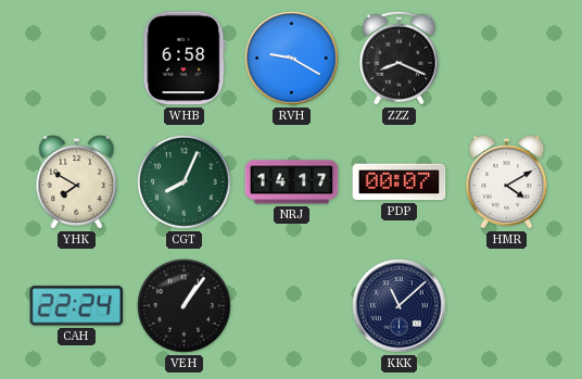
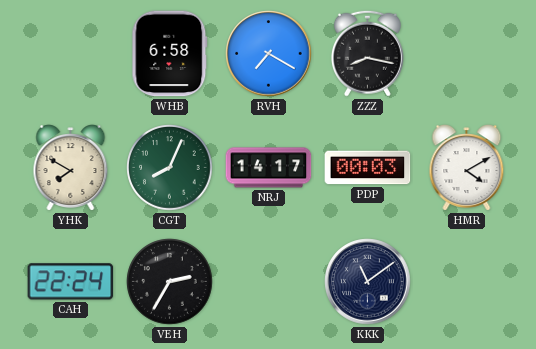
RVH: 9:20 -> 7:20 (269, 54)
ZZZ: 8:19 -> 8:17 (367, 53)
PDP: 00:07 -> 00:03 (368, 168)
VEH: 1:06 -> 2:35 (170, 282)
KKK: 11:08 -> 11:09 (368, 282)
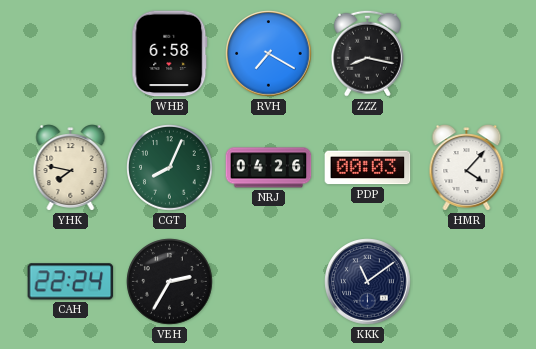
YHK: 7:50 -> 7:47 (71, 168)
NRJ: 14:17 -> 04:26 (269, 168)
HMR: 4:10 -> 4:07 (467, 168)
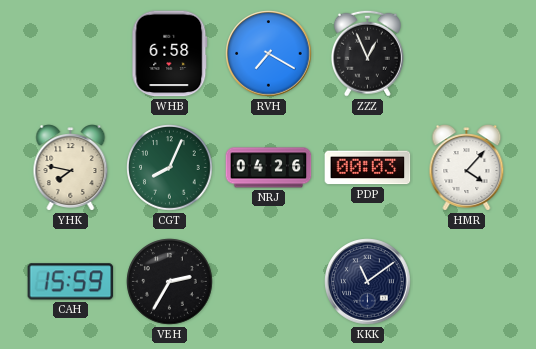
ZZZ: 8:17 -> 12:56 (367, 53)
CAH: 22:24 -> 15:59 (71, 282)
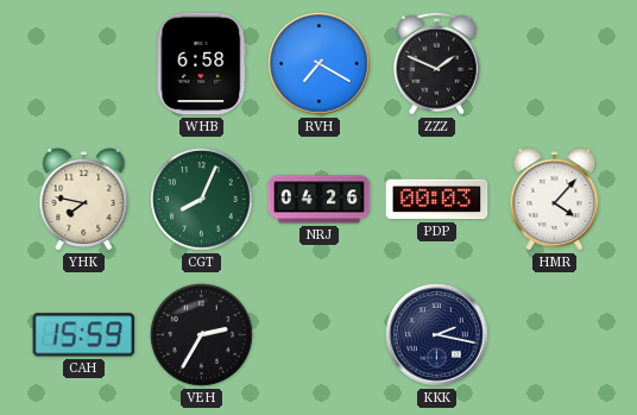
ZZZ: 12:56 -> 1:49 (436, 63)
KKK: 11:09 -> 2:17 (437, 335)
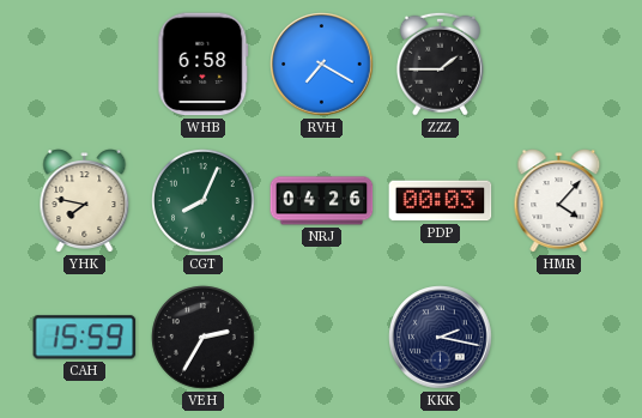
ZZZ: 1:49 -> 1:45 (440, 63)
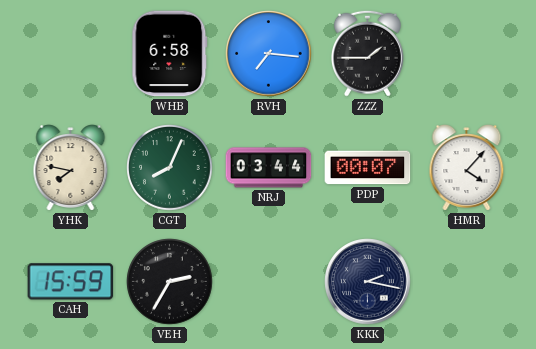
RVH: 7:20 -> 7:16 (269, 54)
NRJ: 04:26 -> 03:44 (269, 168)
PDP: 00:03 -> 00:07 (368, 168)
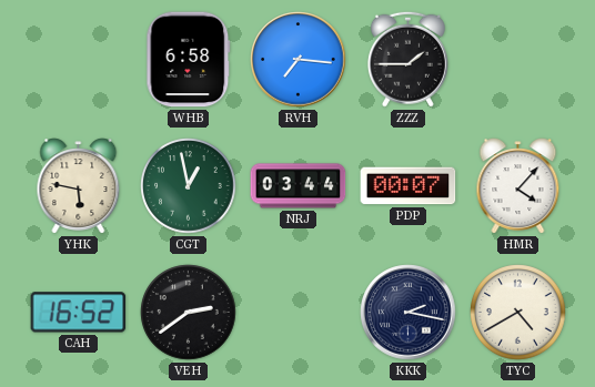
YHK: 7:47 -> 5:47 (79, 186)
CGT: 8:04 -> 12:58 (189, 186)
CAH: 15:59 -> 16:52 (79, 313)
VEH: 2:35 -> 2:39 (189, 313)
TYC: none -> 4:40 (518, 313)
